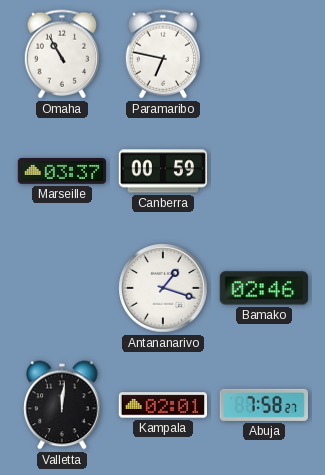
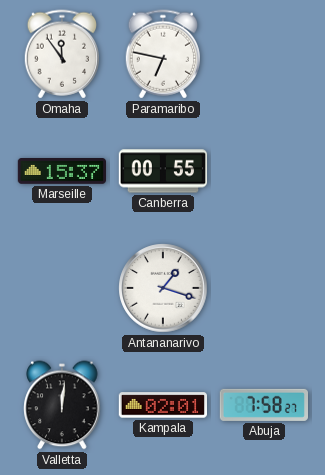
Omaha: 10:55 -> 11:54 (61, 54)
Marseille: 03:37 -> 15:37 (62, 172)
Canberra: 00:59 -> 00:55 (163, 171)
Bamako: 02:46 -> none (264, 288)
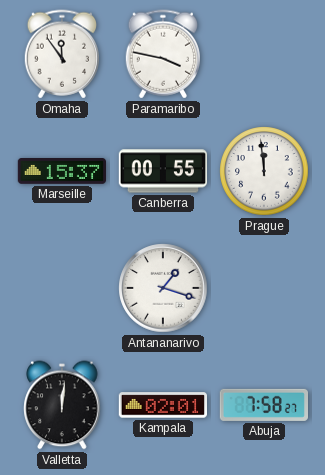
Paramaribo: 6:47 -> 3:47 (162, 54)
Prague: none -> 11:59 (264, 171)
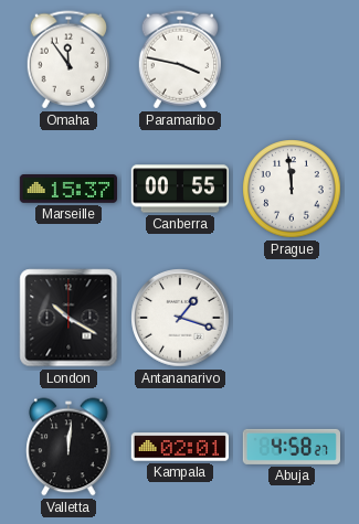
London: none -> 10:20 (68, 318)
Abuja: 7:58 -> 4:58 (291, 447)
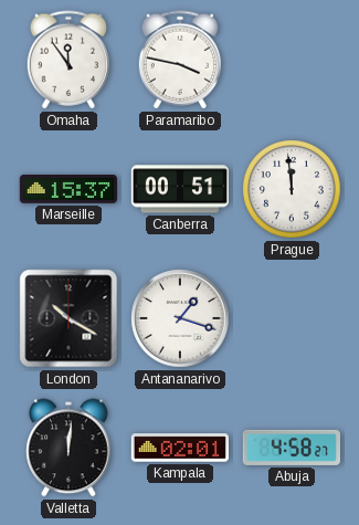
Canberra: 00:55 -> 00:51 (180, 189)
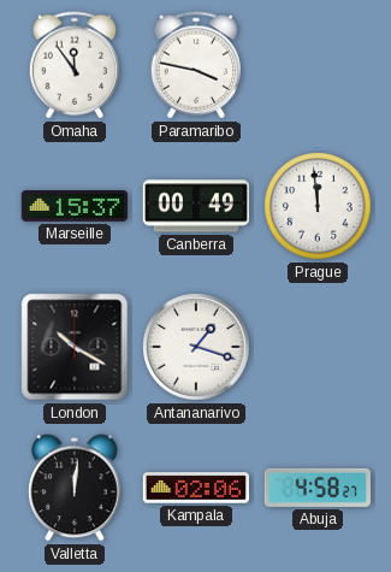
Canberra: 00:51 -> 00:49 (196, 206)
Kampala: 02:01 -> 02:06 (195, 488)
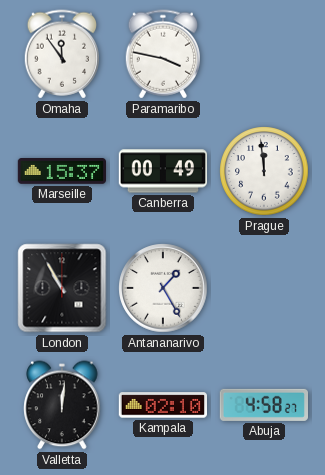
London: 10:20 -> 10:55 (62, 288)
Antananarivo: 1:18 -> 1:25 (163, 288)
Kampala: 02:06 -> 02:10 (162, 405)
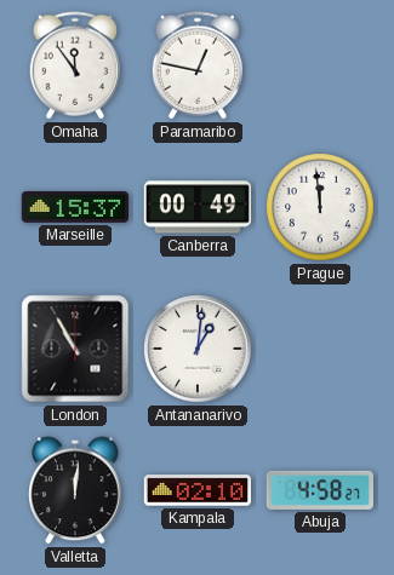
Paramaribo: 3:47 -> 12:47 (196, 65)
Antananarivo: 1:25 -> 1:01 (198, 349)
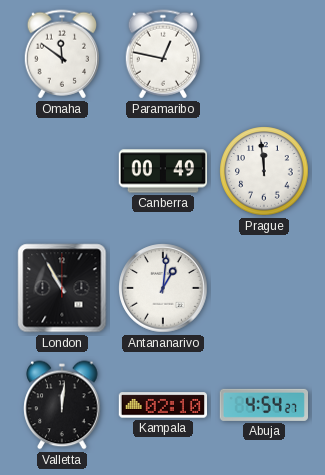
Omaha: 11:54 -> 11:51 (61, 54)
Marseille: 15:37 -> none (75, 208)
Abuja: 4:58 -> 4:54 (263, 405)
